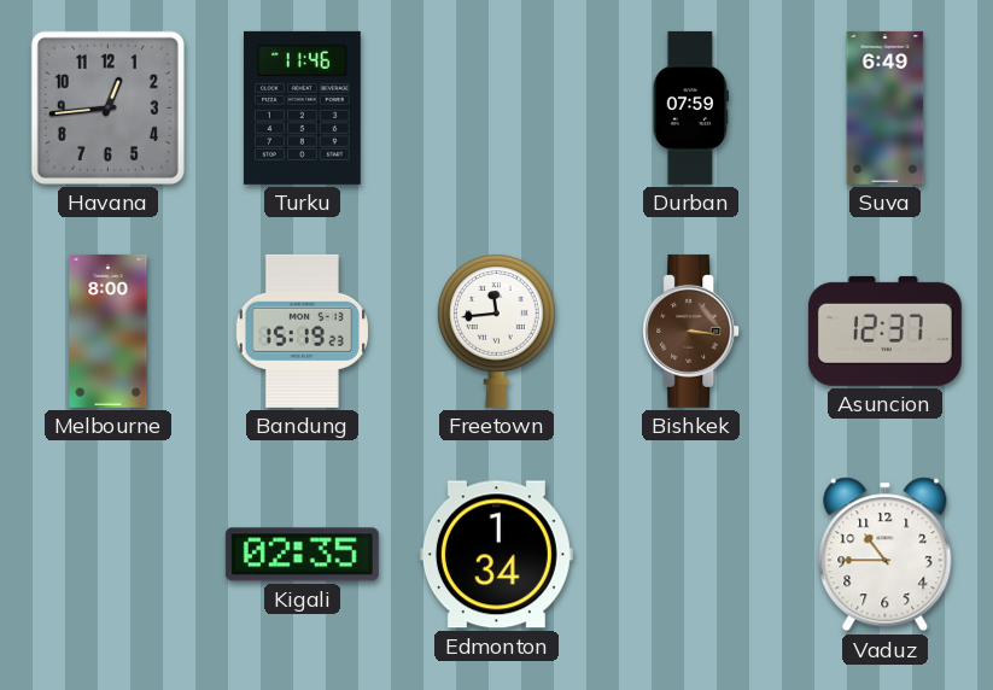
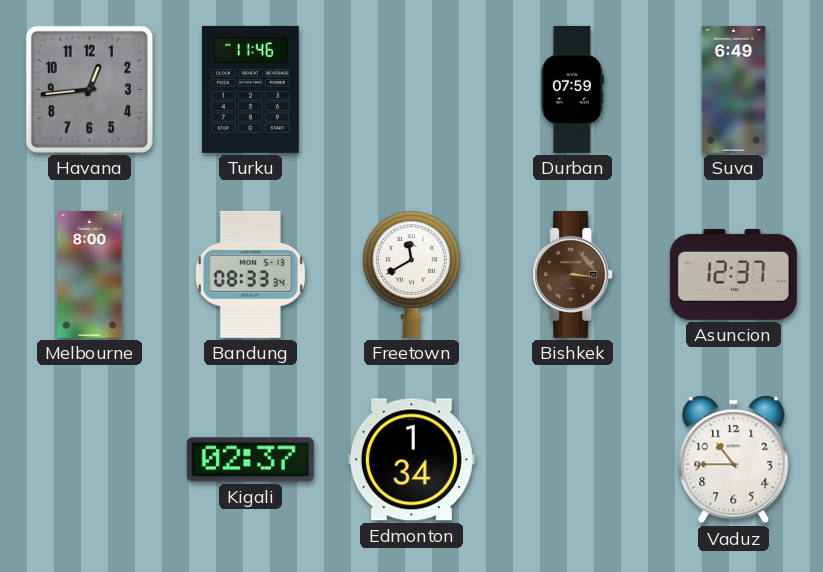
Bandung: 15:19 -> 08:33 (250, 274)
Freetown: 11:44 -> 11:40 (411, 275)
Kigali: 02:35 -> 02:37 (250, 460)
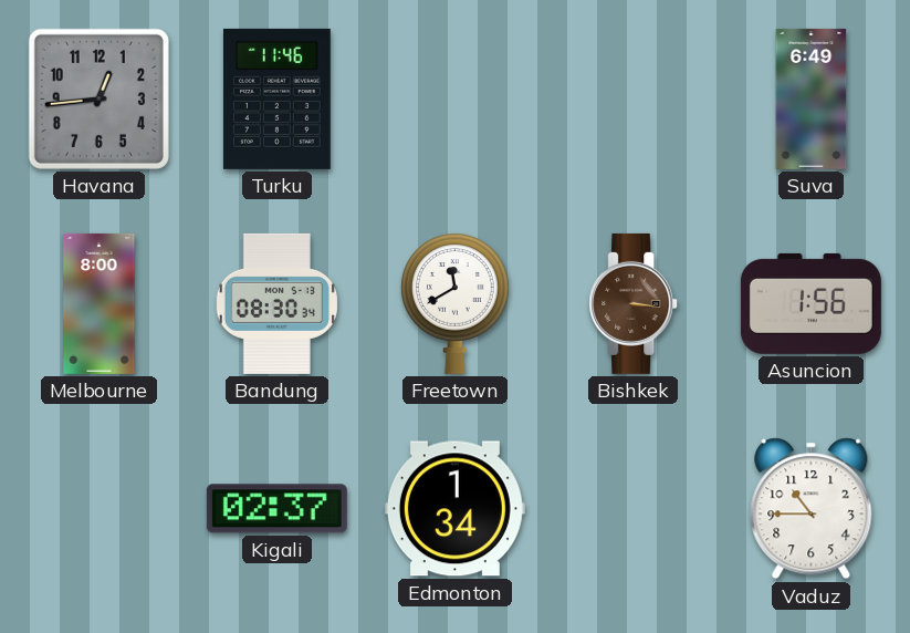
Durban: 07:59 -> none (572, 89)
Bandung: 08:33 -> 08:30 (276, 303)
Asuncion: 12:37 -> 1:56 (810, 303)
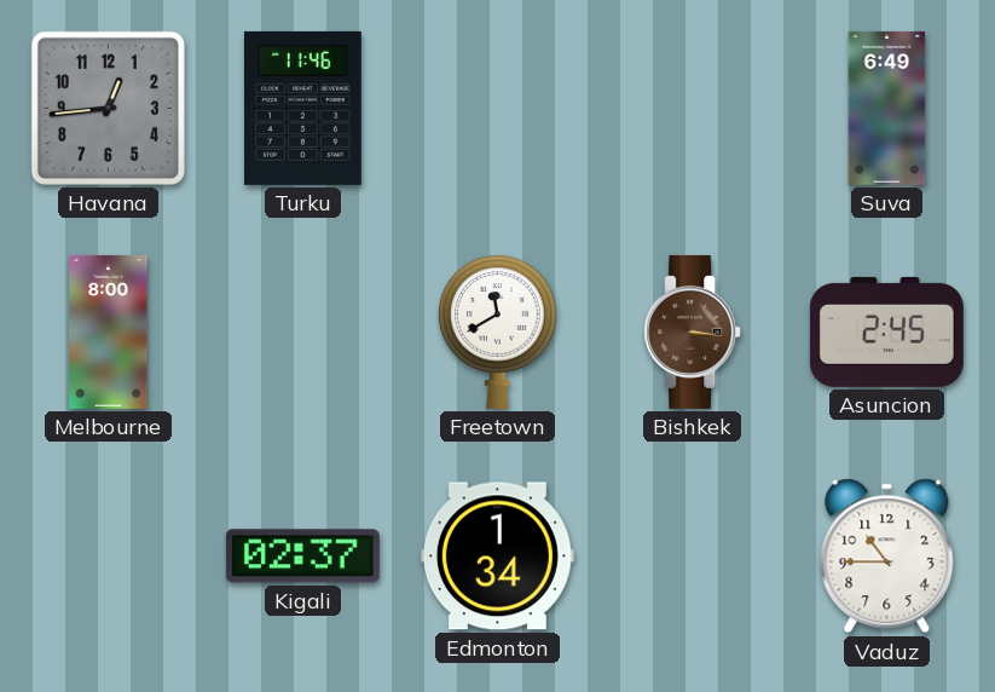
Bandung: 08:30 -> none (276, 303)
Asuncion: 1:56 -> 2:45 (886, 331)
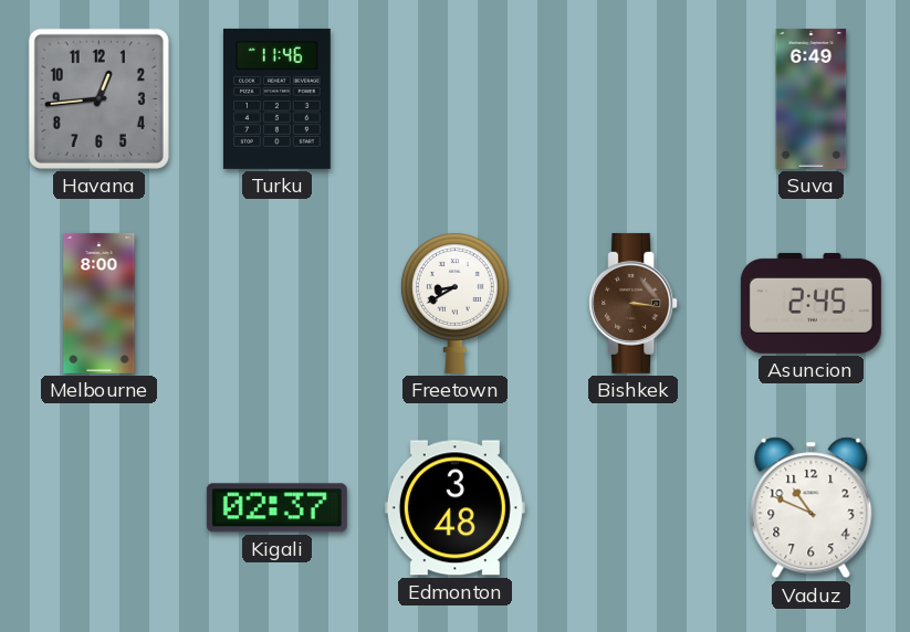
Freetown: 11:40 -> 8:40 (454, 304)
Edmonton: 1:34 -> 3:48 (454, 508)
Vaduz: 10:45 -> 10:49 (812, 508)
